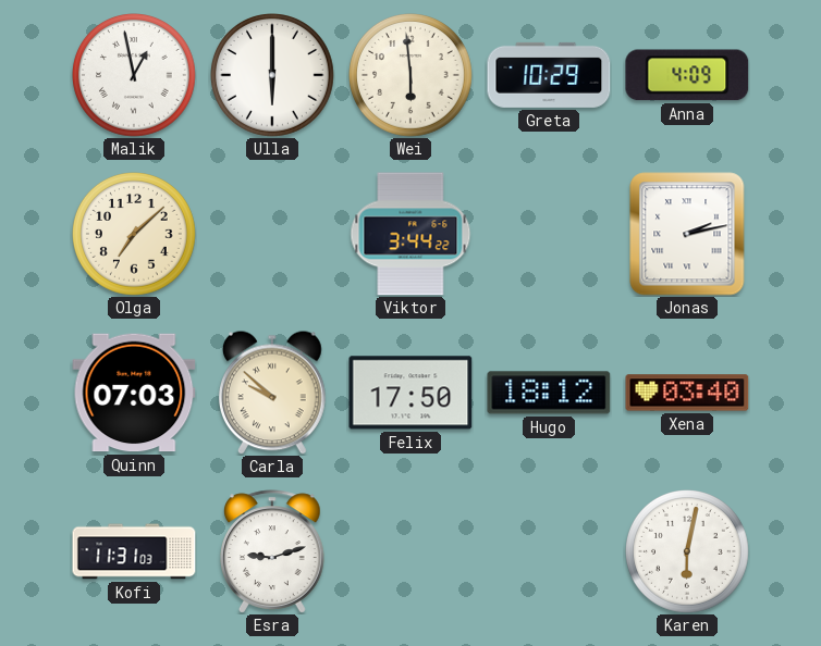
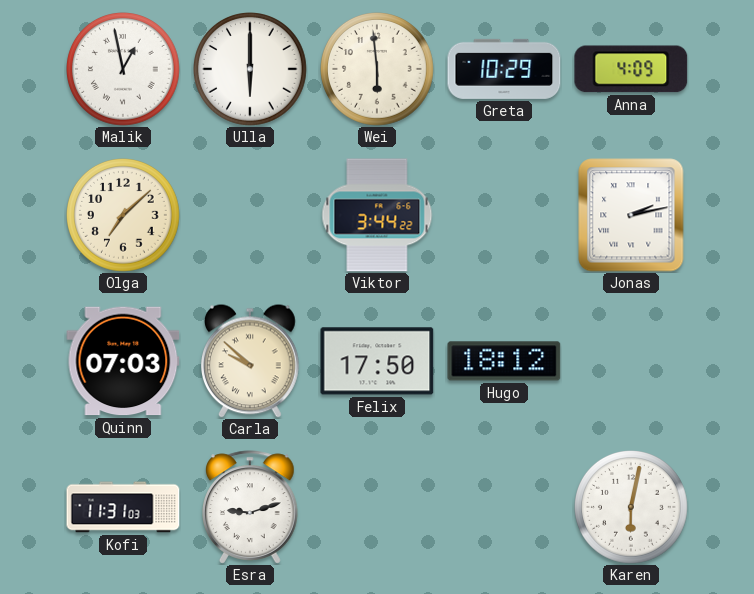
Xena: 03:40 -> none (687, 393)
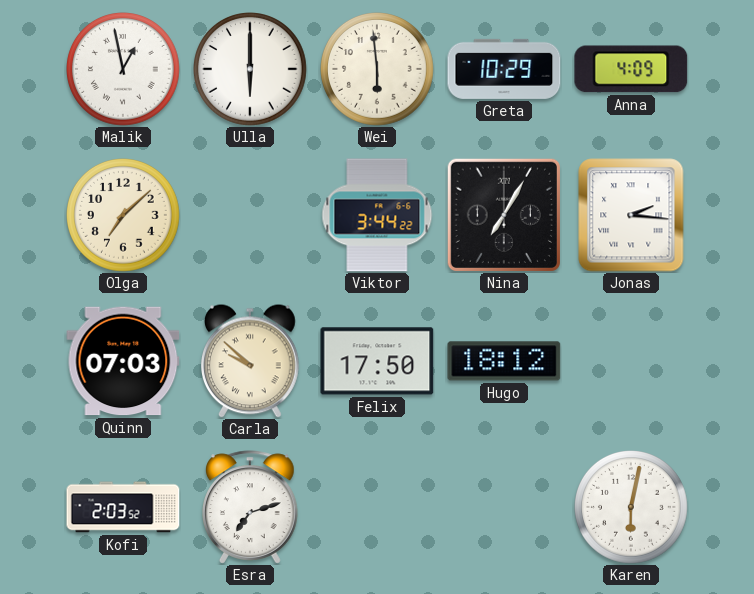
Nina: none -> 7:05 (504, 215)
Jonas: 2:13 -> 2:16 (631, 215)
Kofi: 11:31 -> 2:03 (123, 507)
Esra: 9:12 -> 7:12 (251, 507)
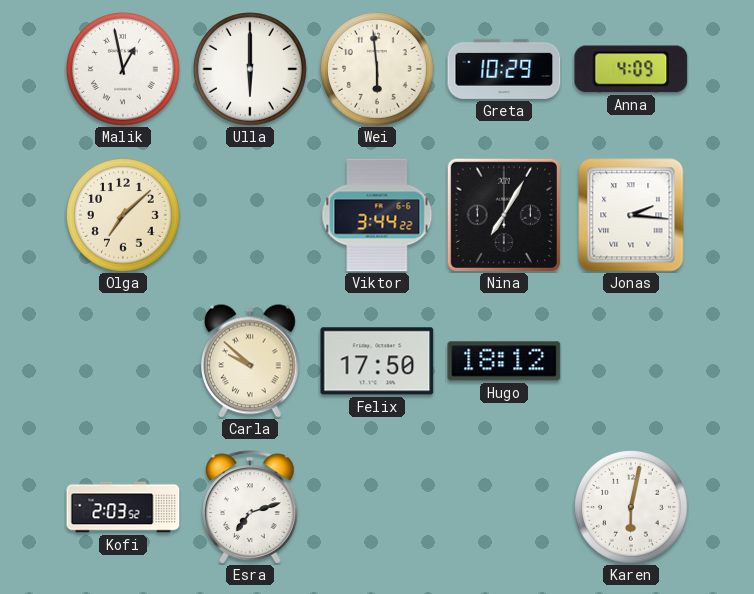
Quinn: 07:03 -> none (123, 361)
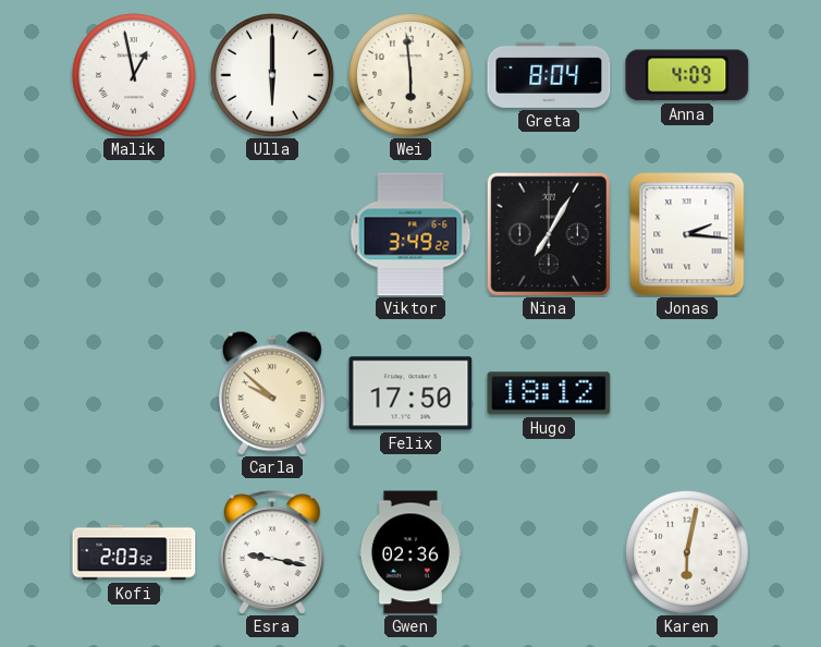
Greta: 10:29 -> 8:04 (549, 75)
Olga: 7:08 -> none (124, 216)
Viktor: 3:44 -> 3:49 (410, 234)
Esra: 7:12 -> 9:17 (273, 552)
Gwen: none -> 02:36 (410, 552)
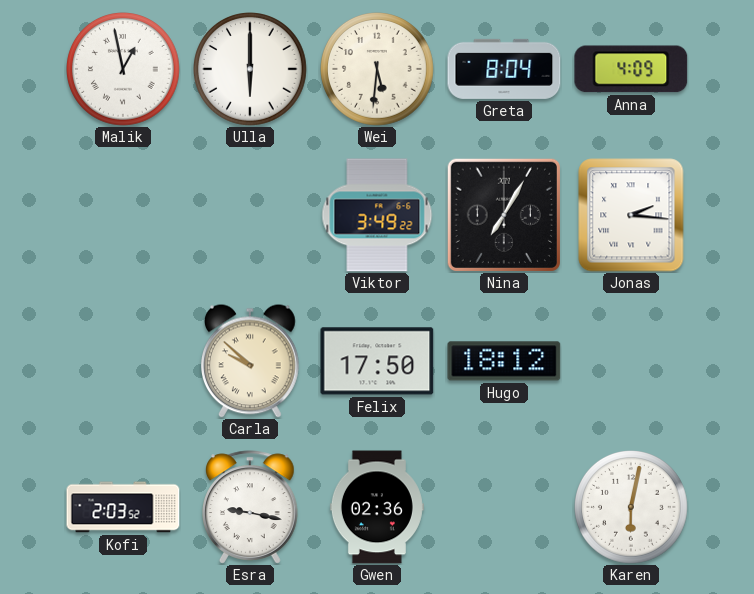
Wei: 5:59 -> 5:31 (378, 70)
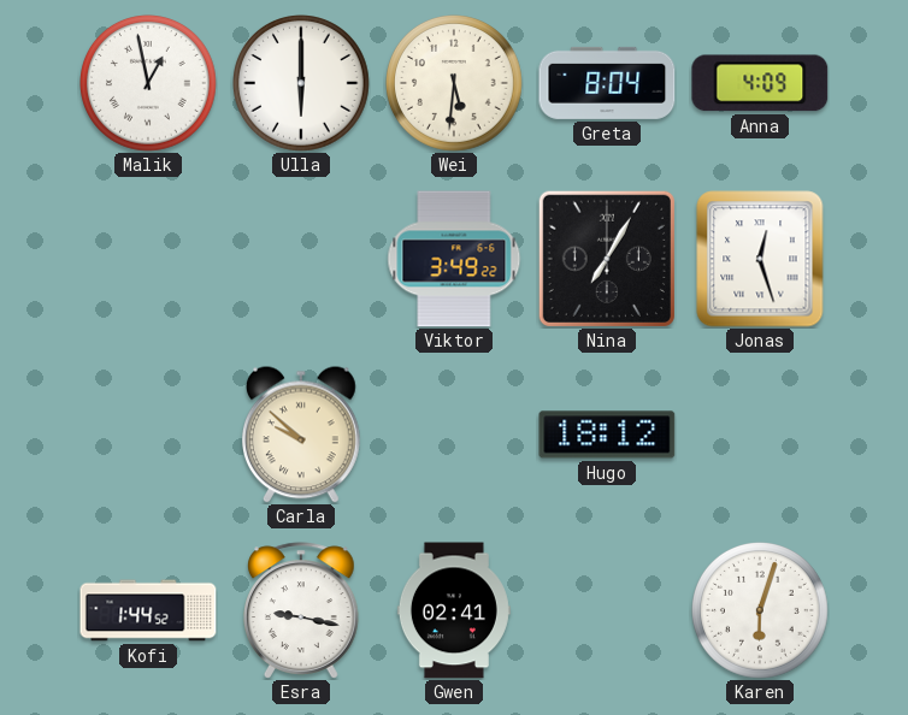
Jonas: 2:16 -> 12:27 (760, 259)
Felix: 17:50 -> none (377, 361)
Kofi: 2:03 -> 1:44 (148, 610)
Gwen: 02:36 -> 02:41 (454, 610)
Karen: 6:02 -> 6:03 (761, 611)
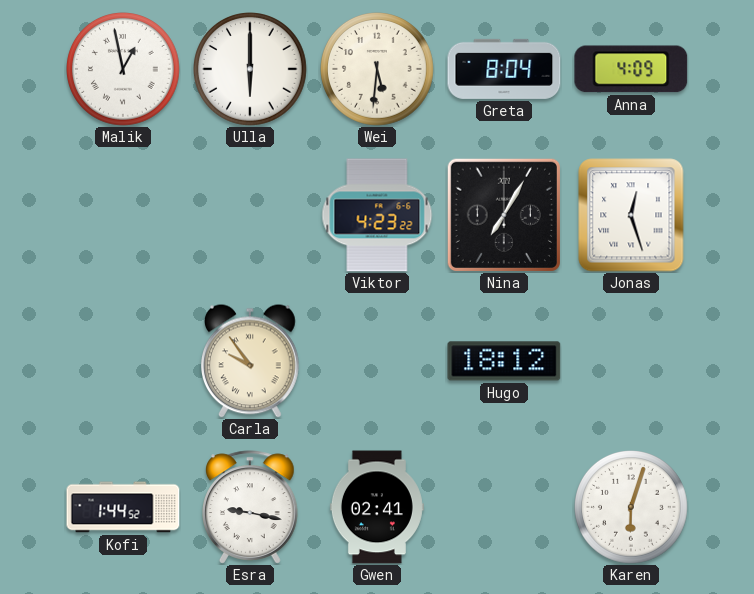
Viktor: 3:49 -> 4:23 (377, 215)
Carla: 9:52 -> 9:54 (250, 361)
